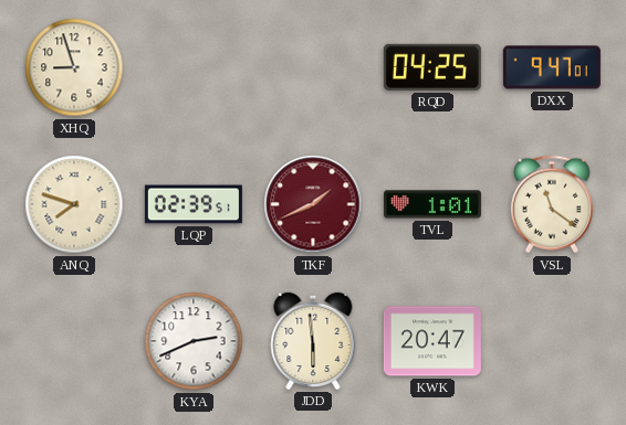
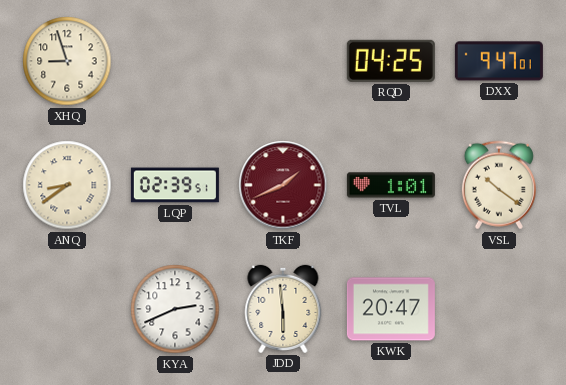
ANQ: 7:48 -> 8:39 (67, 185)
VSL: 11:21 -> 10:21 (499, 185)
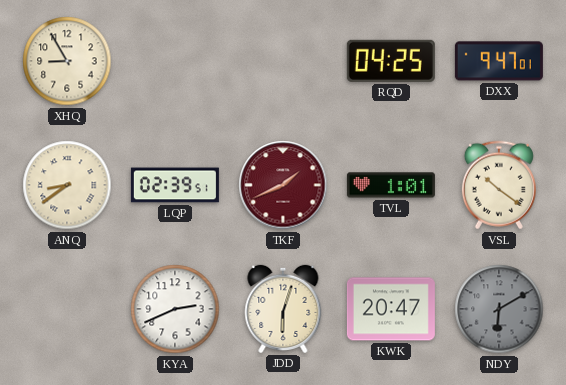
XHQ: 8:57 -> 8:55 (67, 61)
JDD: 5:59 -> 6:03 (283, 309)
NDY: none -> 6:10 (499, 309)
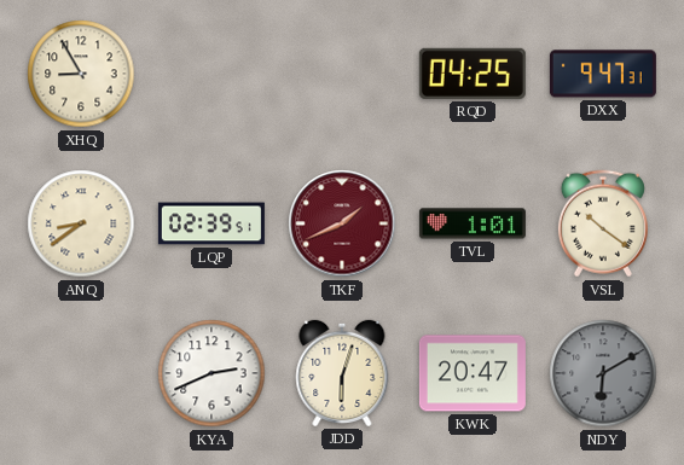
DXX: 9:47:01 -> 9:47:31 (603, 74)
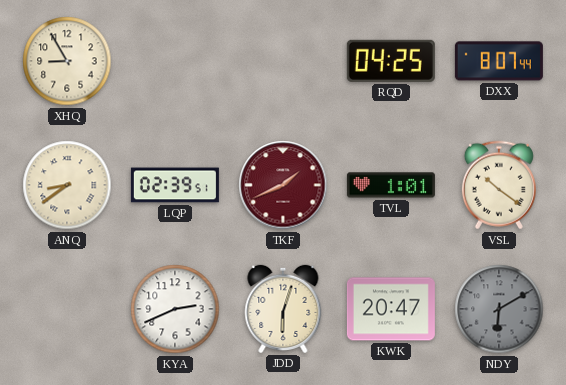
DXX: 9:47 -> 8:07 (499, 61)
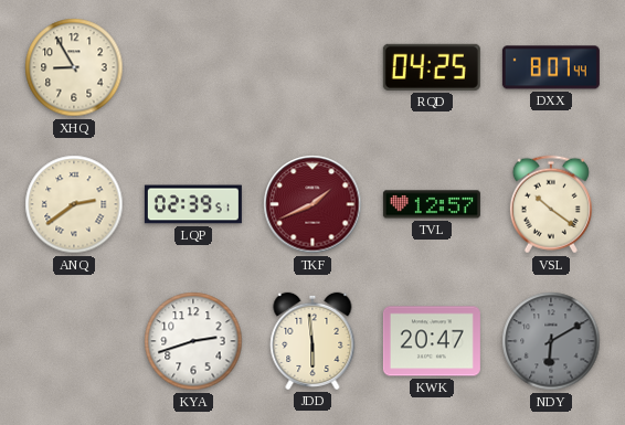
ANQ: 8:39 -> 2:39 (74, 204)
TVL: 1:01 -> 12:57 (432, 204)
KYA: 2:41 -> 2:42 (193, 341)
JDD: 6:03 -> 5:59 (312, 341)
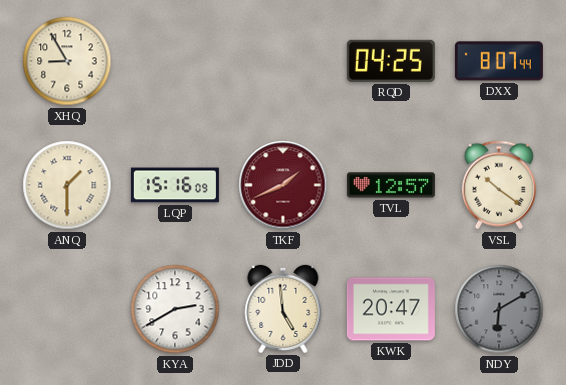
ANQ: 2:39 -> 1:30 (67, 185)
LQP: 02:39 -> 15:16 (175, 185)
KYA: 2:42 -> 2:40 (175, 309)
JDD: 5:59 -> 4:59 (283, 309)
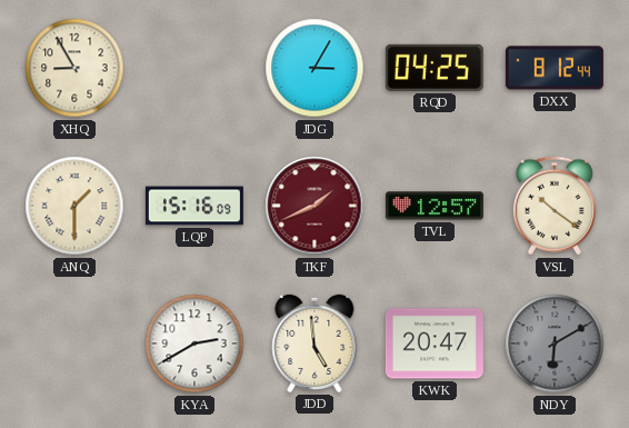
JDG: none -> 3:05 (314, 68)
DXX: 8:07 -> 8:12 (555, 68)
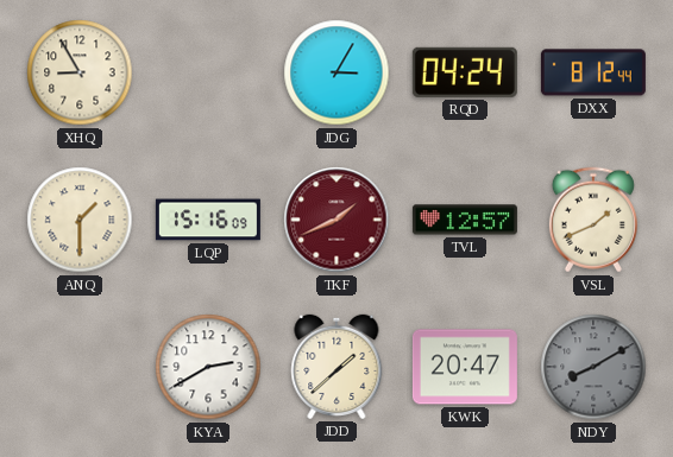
RQD: 04:25 -> 04:24 (465, 72)
VSL: 10:21 -> 1:41 (593, 220)
JDD: 4:59 -> 1:38 (336, 367)
NDY: 6:10 -> 8:10 (593, 367)
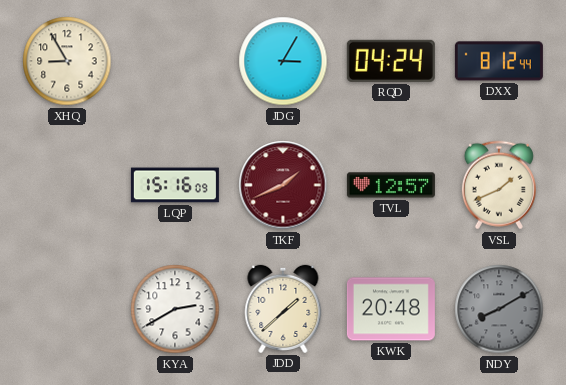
ANQ: 1:30 -> none (80, 220)
KWK: 20:47 -> 20:48 (391, 309)
